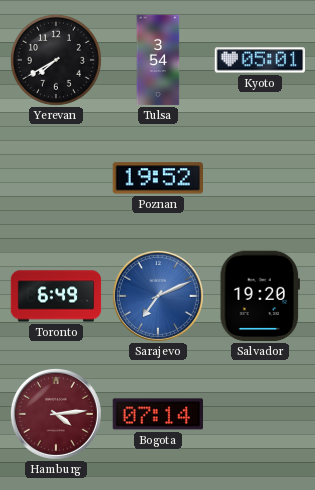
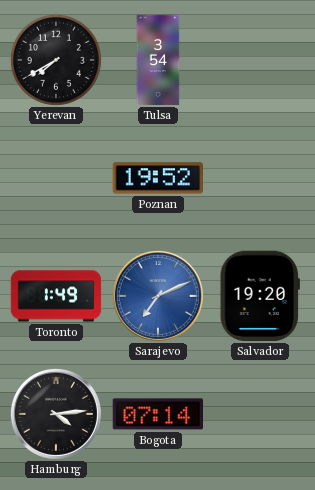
Kyoto: 05:01 -> none (260, 60)
Toronto: 6:49 -> 1:49 (56, 296)
Hamburg dial: burgundy -> black (56, 414)
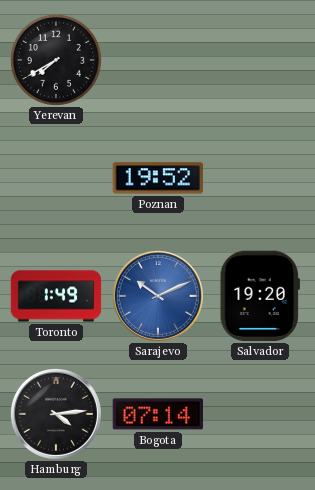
Tulsa: 3:54 -> none (158, 60)
Sarajevo: 7:11 -> 10:11 (158, 296)
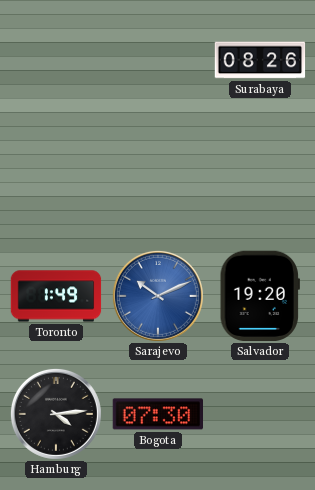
Yerevan: 7:40 -> none (56, 60)
Surabaya: none -> 08:26 (260, 60)
Poznan: 19:52 -> none (157, 178)
Bogota: 07:14 -> 07:30 (158, 414)
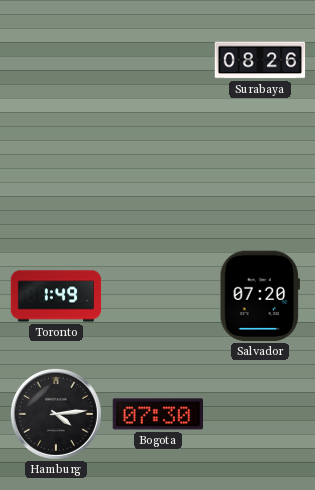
Sarajevo: 10:11 -> none (158, 296)
Salvador: 19:20 -> 07:20 (260, 296)
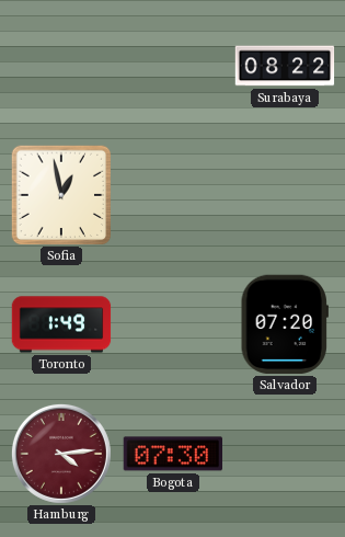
Surabaya: 08:26 -> 08:22 (285, 66)
Sofia: none -> 12:58 (61, 195)
Hamburg dial: black -> burgundy (61, 454)
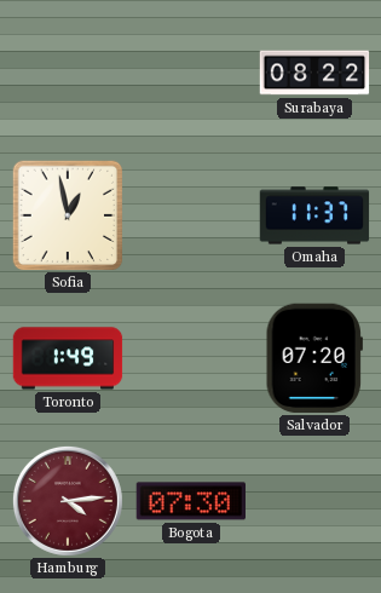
Omaha: none -> 11:37 (314, 215)
